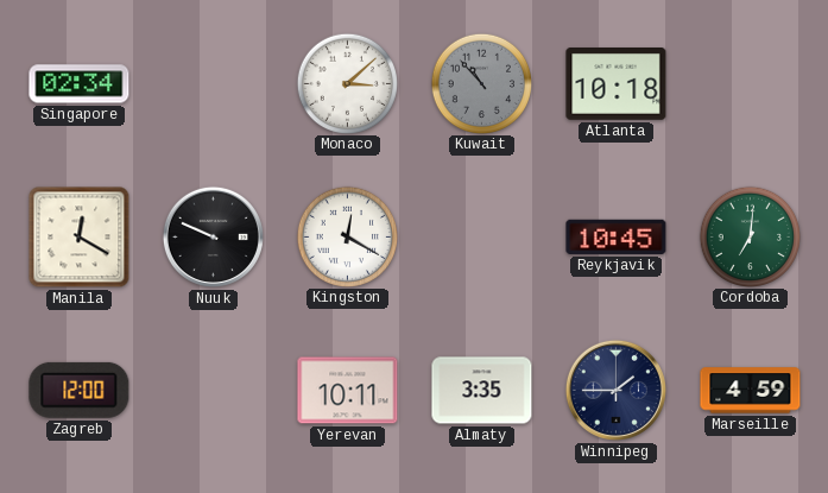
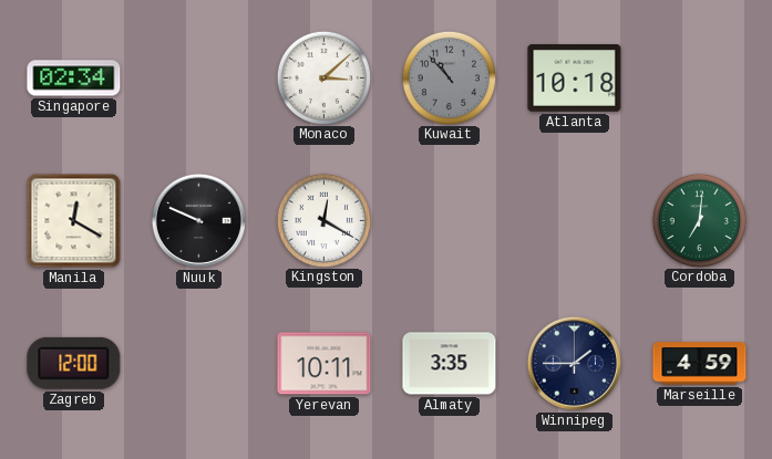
Reykjavik: 10:45 -> none (617, 236)
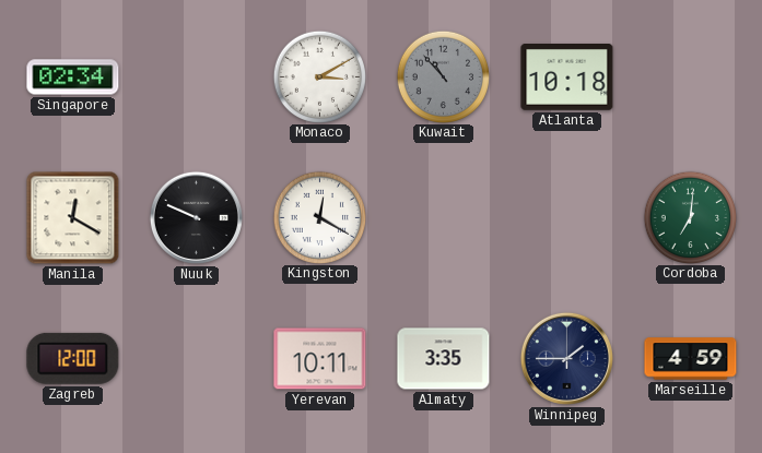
Monaco: 3:08 -> 3:10 (319, 76)
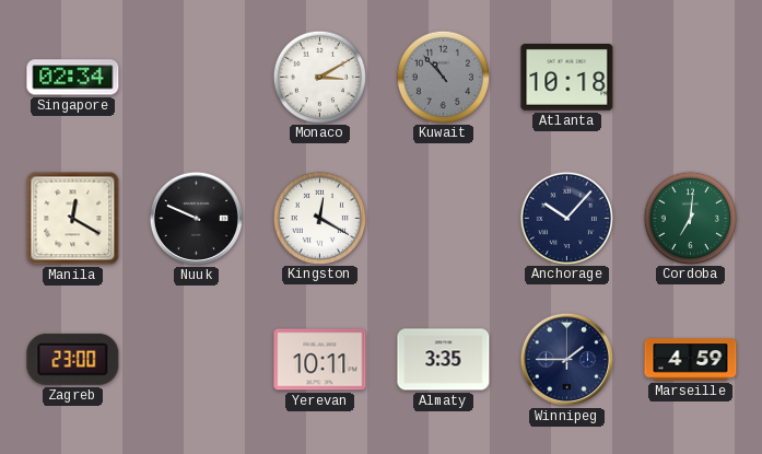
Anchorage: none -> 10:07 (566, 218)
Zagreb: 12:00 -> 23:00 (73, 359)
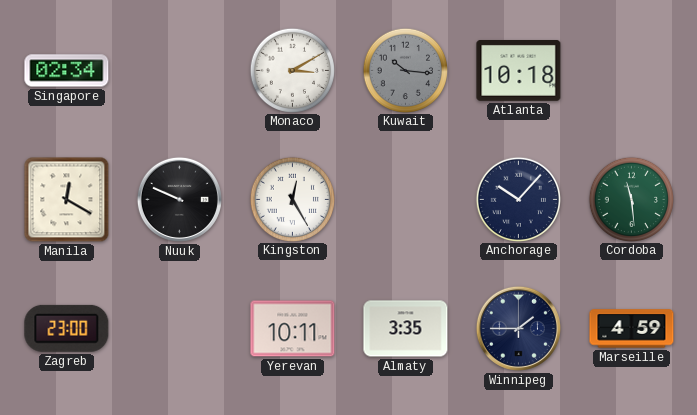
Kuwait: 10:53 -> 10:16 (405, 70)
Kingston: 12:20 -> 12:25 (292, 199)
Cordoba: 7:01 -> 11:29 (631, 199)
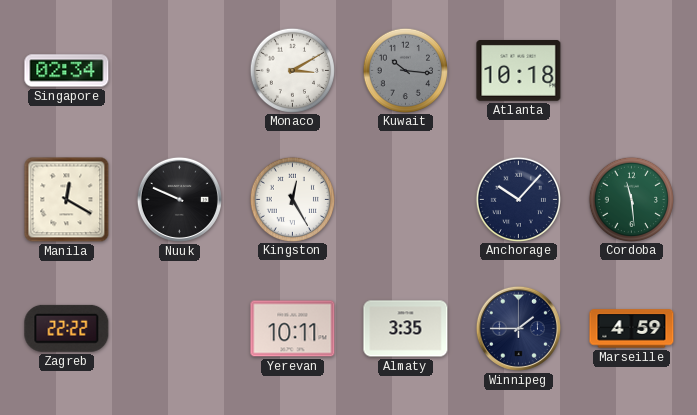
Zagreb: 23:00 -> 22:22 (67, 328)
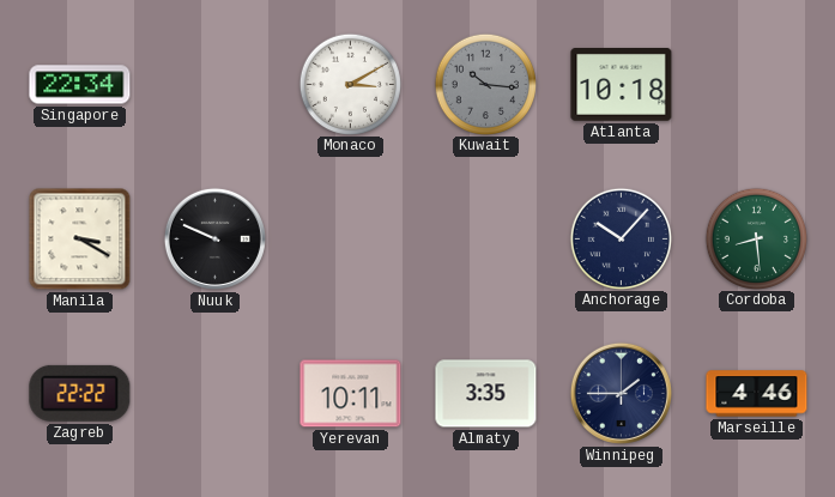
Singapore: 02:34 -> 22:34 (80, 85)
Manila: 12:20 -> 3:20 (80, 240)
Kingston: 12:25 -> none (292, 199)
Cordoba: 11:29 -> 8:29 (756, 238)
Marseille: 4:59 -> 4:46 (757, 394)
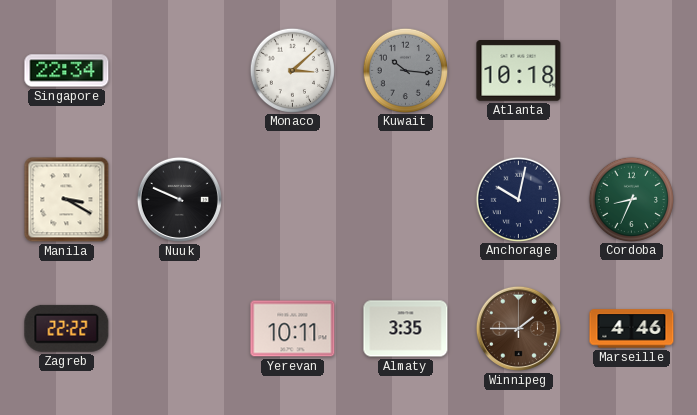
Monaco: 3:10 -> 3:08 (292, 70)
Anchorage: 10:07 -> 10:02 (518, 199)
Cordoba: 8:29 -> 8:34 (631, 199)
Winnipeg dial: navy -> brown (518, 328)
